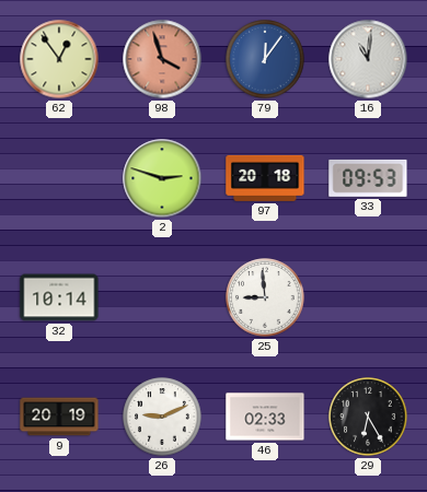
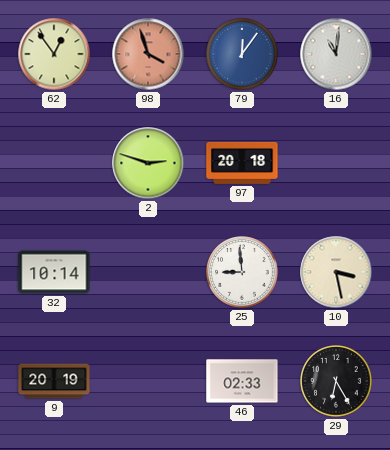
33: 09:53 -> none (368, 178)
10: none -> 3:28 (336, 272)
26: 9:11 -> none (162, 417)
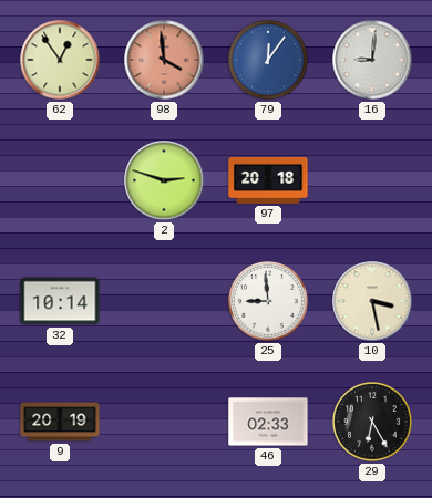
98: 3:57 -> 3:59 (164, 60)
16: 11:01 -> 9:01 (372, 60)
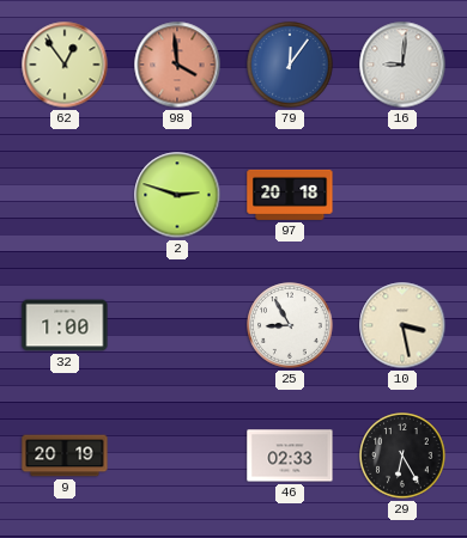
32: 10:14 -> 1:00 (65, 325)
25: 8:59 -> 8:55 (290, 325)
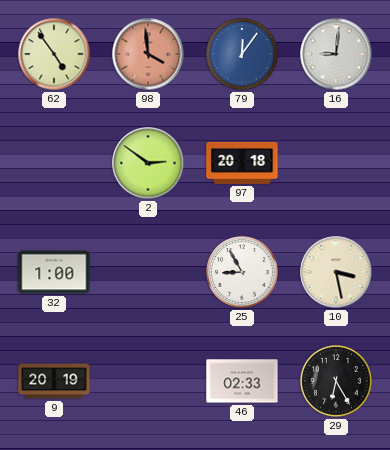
62: 12:54 -> 4:54 (54, 54)
2: 2:48 -> 2:51 (148, 163)
